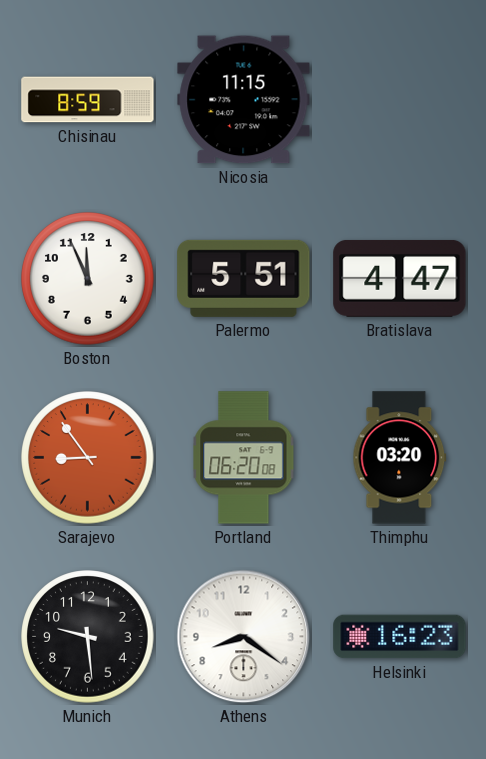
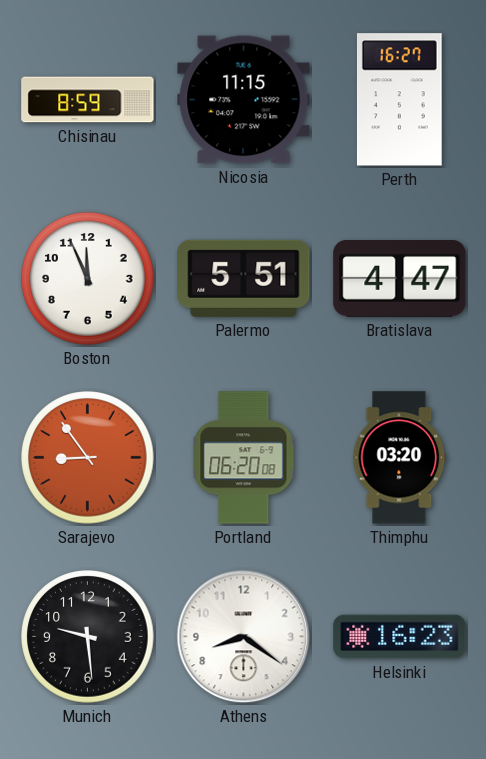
Perth: none -> 16:27 (399, 100)
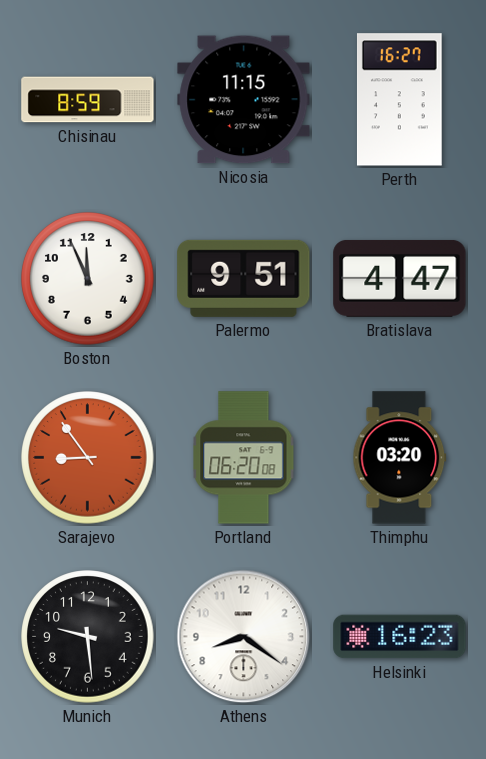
Palermo: 5:51 -> 9:51 (244, 278)
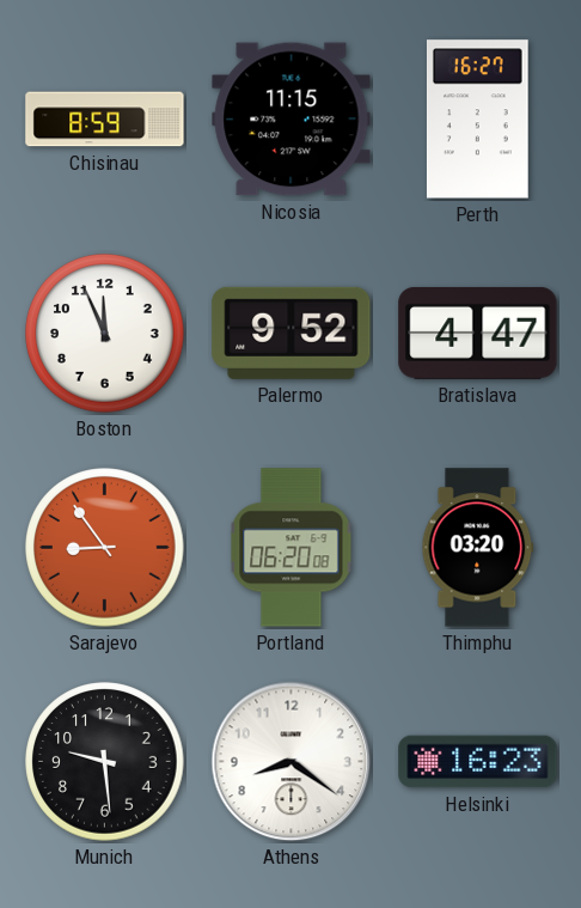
Palermo: 9:51 -> 9:52 (292, 333)
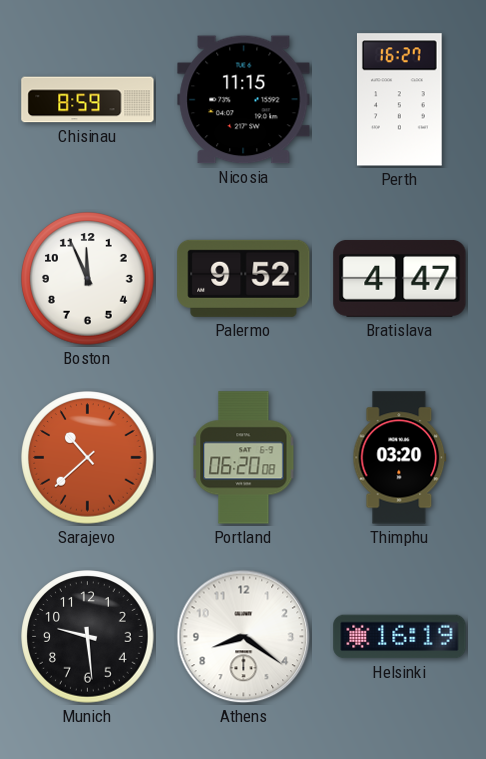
Sarajevo: 8:54 -> 10:38 (88, 458)
Helsinki: 16:23 -> 16:19 (400, 637)
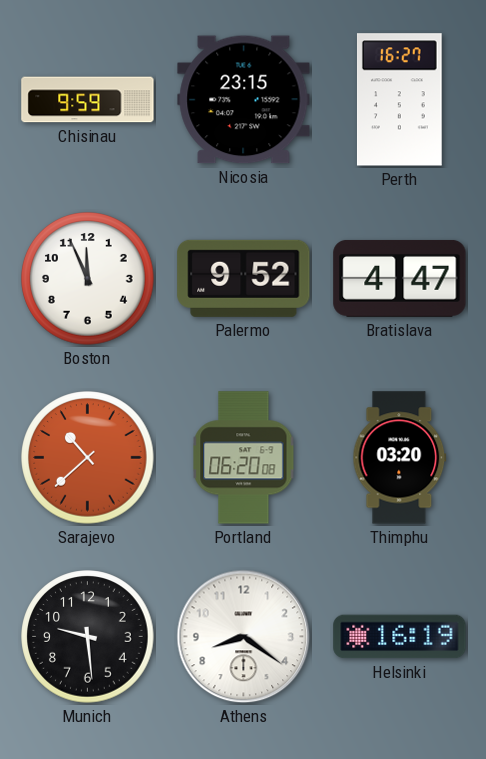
Chisinau: 8:59 -> 9:59 (88, 100)
Nicosia: 11:15 -> 23:15 (244, 100)
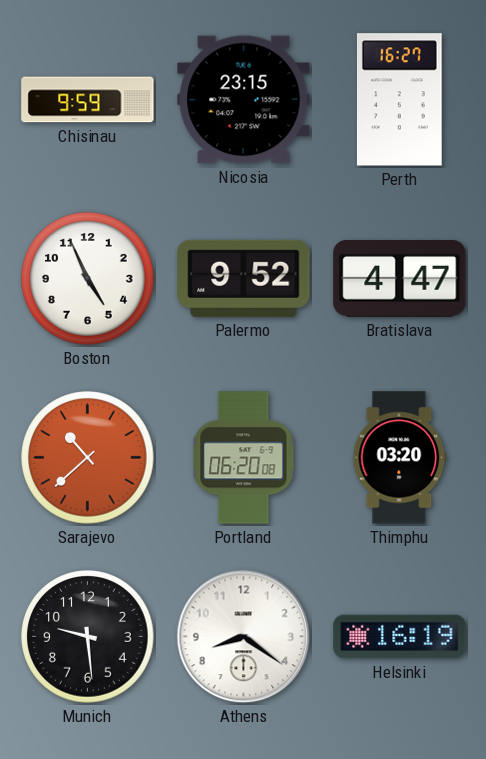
Boston: 11:56 -> 4:56 (88, 279)
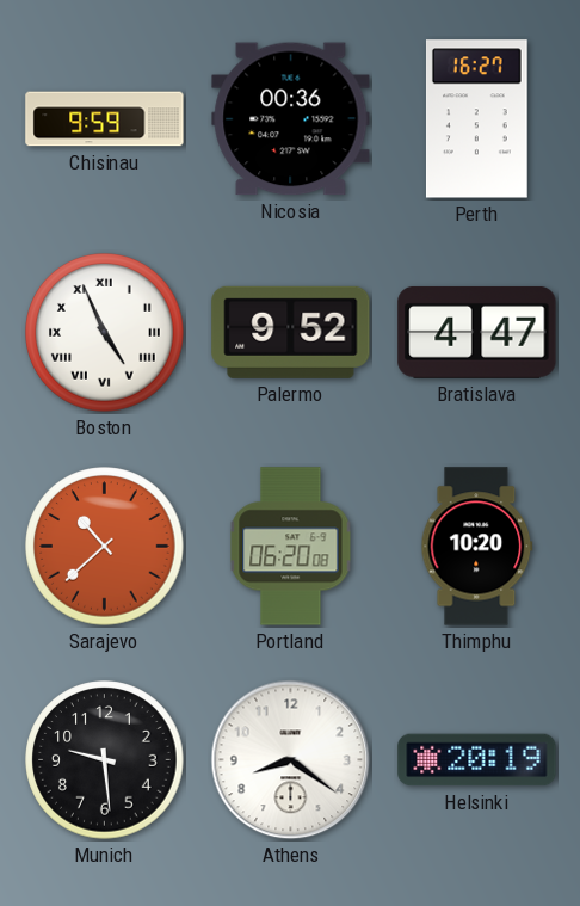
Nicosia: 23:15 -> 00:36 (291, 119)
Boston numerals: Arabic -> Roman (105, 333)
Thimphu: 03:20 -> 10:20 (477, 547)
Helsinki: 16:19 -> 20:19 (477, 760)
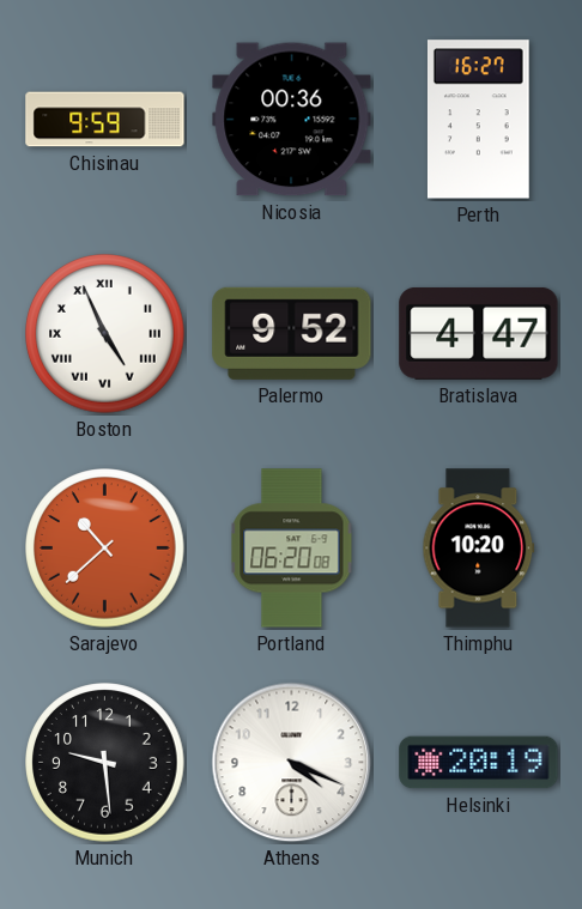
Athens: 8:21 -> 4:19 (292, 763)
